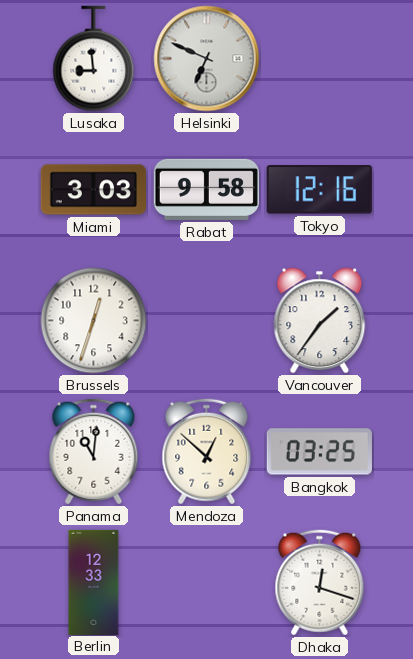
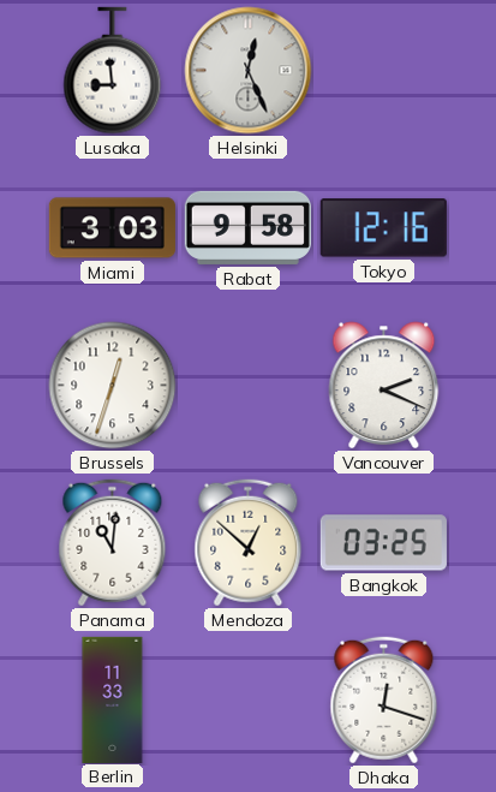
Helsinki: 6:49 -> 12:26 (249, 71)
Vancouver: 1:36 -> 2:19 (384, 386)
Berlin: 12:33 -> 11:33 (113, 699)
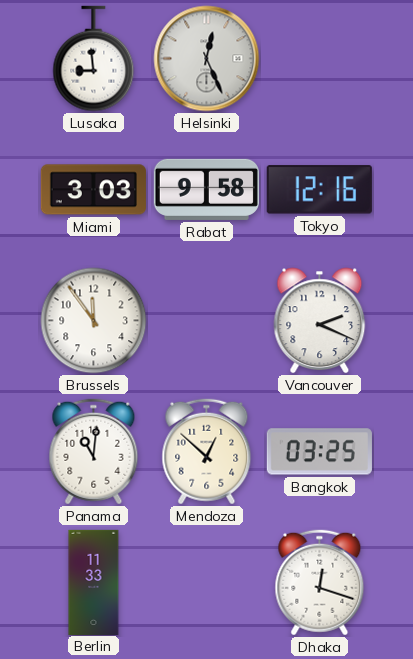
Brussels: 12:33 -> 11:54 (94, 321)
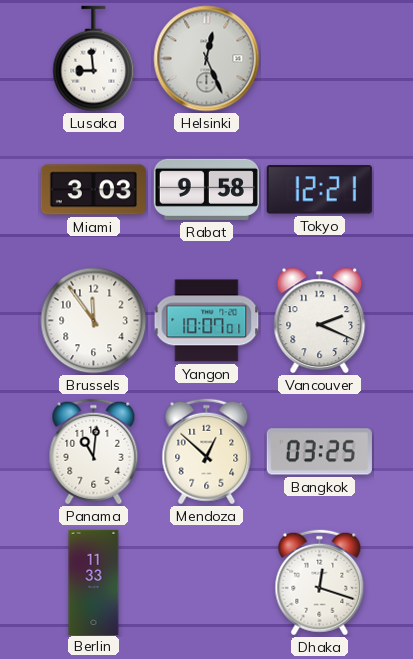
Tokyo: 12:16 -> 12:21 (319, 190)
Yangon: none -> 10:07 (207, 321)
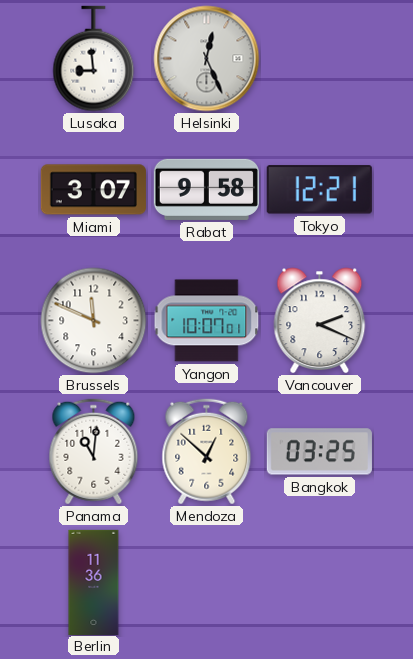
Miami: 3:03 -> 3:07 (93, 190)
Brussels: 11:54 -> 11:49 (94, 321)
Berlin: 11:33 -> 11:36 (94, 582)
Dhaka: 12:18 -> none (320, 583)
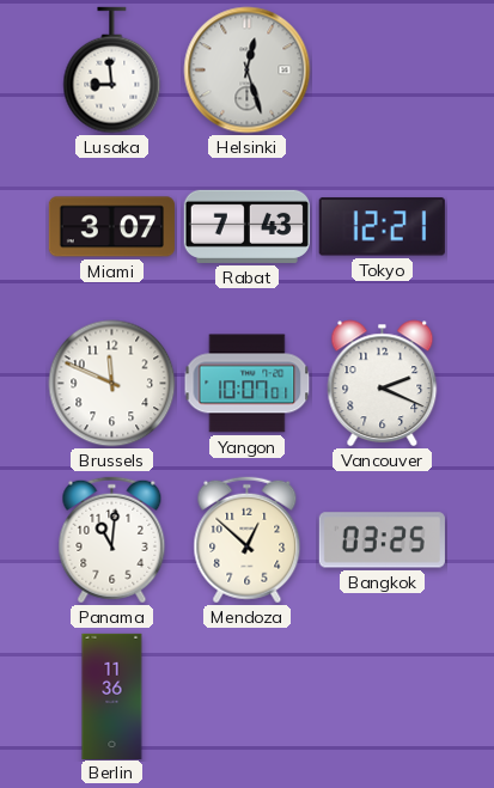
Helsinki: 12:26 -> 12:27 (248, 71)
Rabat: 9:58 -> 7:43 (246, 226)
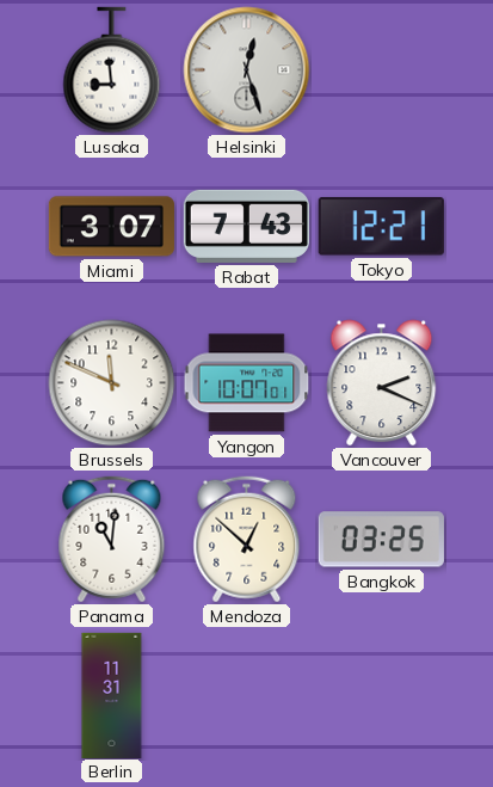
Berlin: 11:36 -> 11:31 (112, 695)
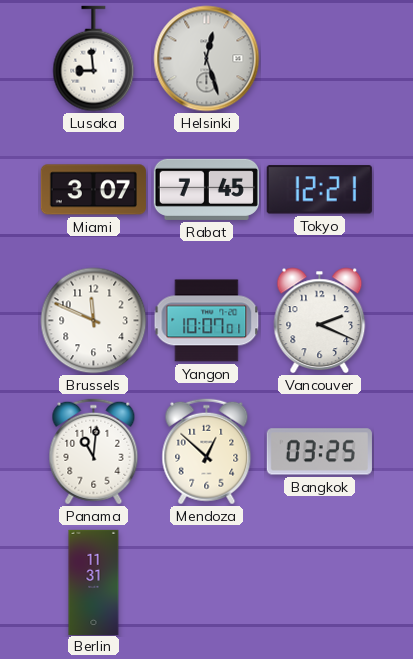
Rabat: 7:43 -> 7:45 (206, 189)
